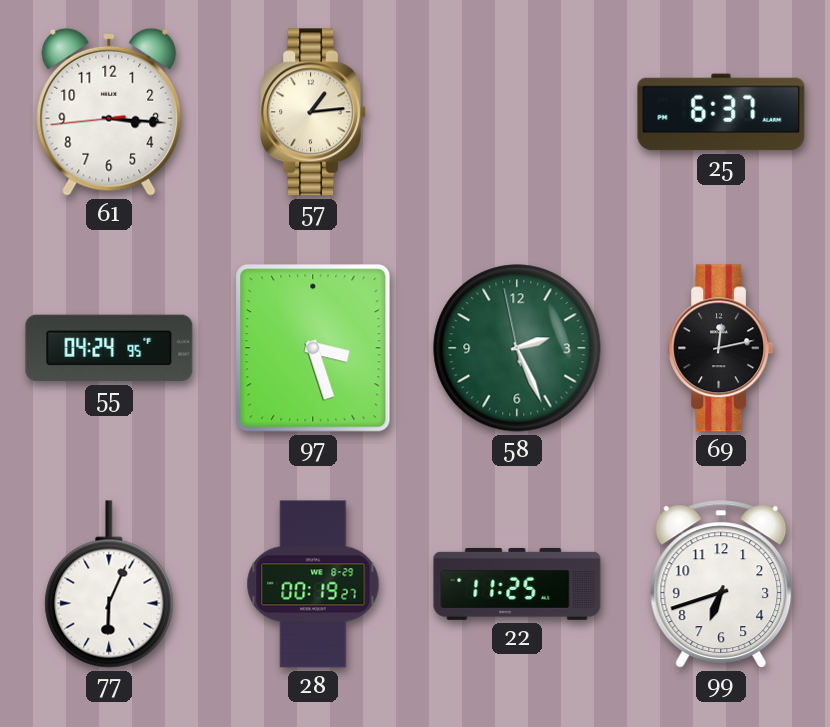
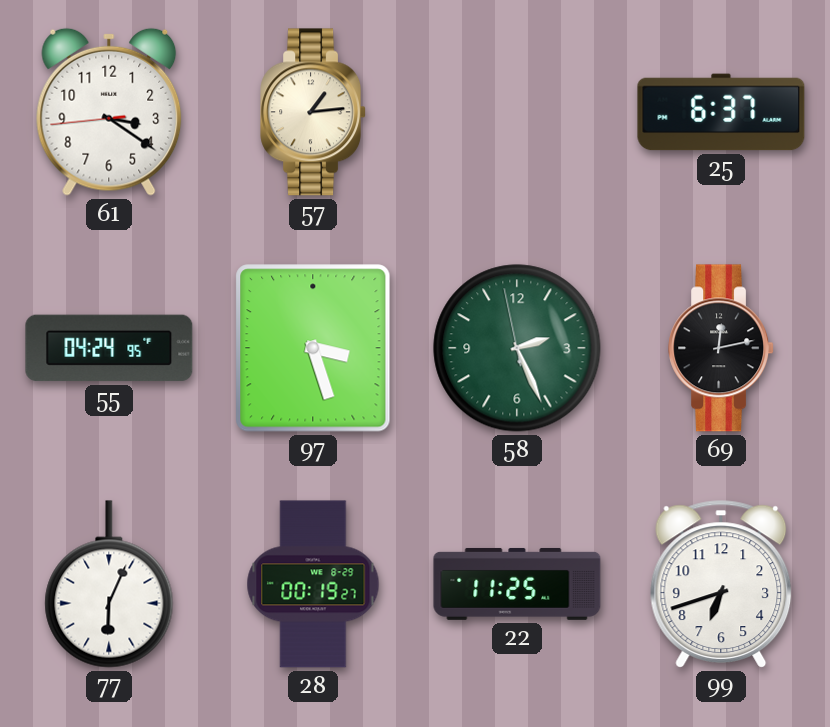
61: 3:15 -> 3:20 (109, 112)
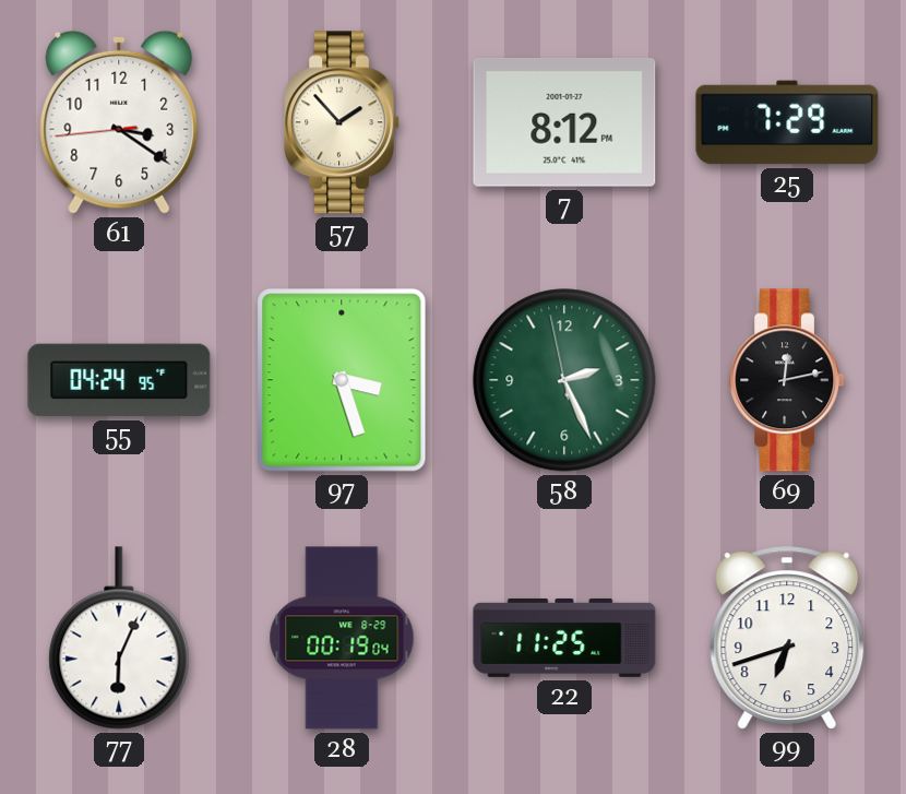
57: 1:14 -> 1:53 (342, 122)
7: none -> 8:12 (564, 122)
25: 6:37 -> 7:29 (787, 122)
28: 00:19:27 -> 00:19:04 (342, 638)
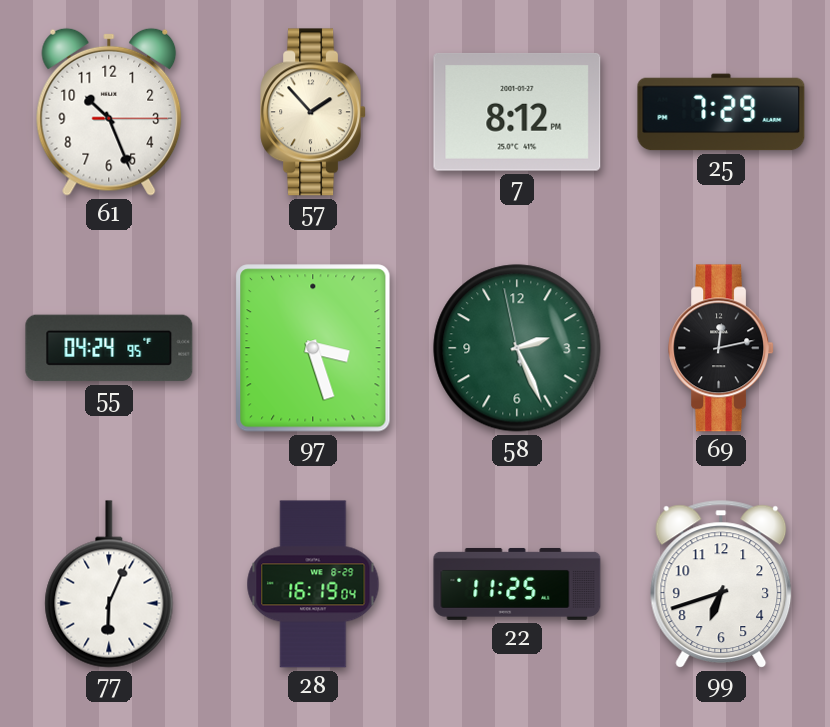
61: 3:20 -> 10:26 (109, 112)
28: 00:19 -> 16:19 (313, 584)
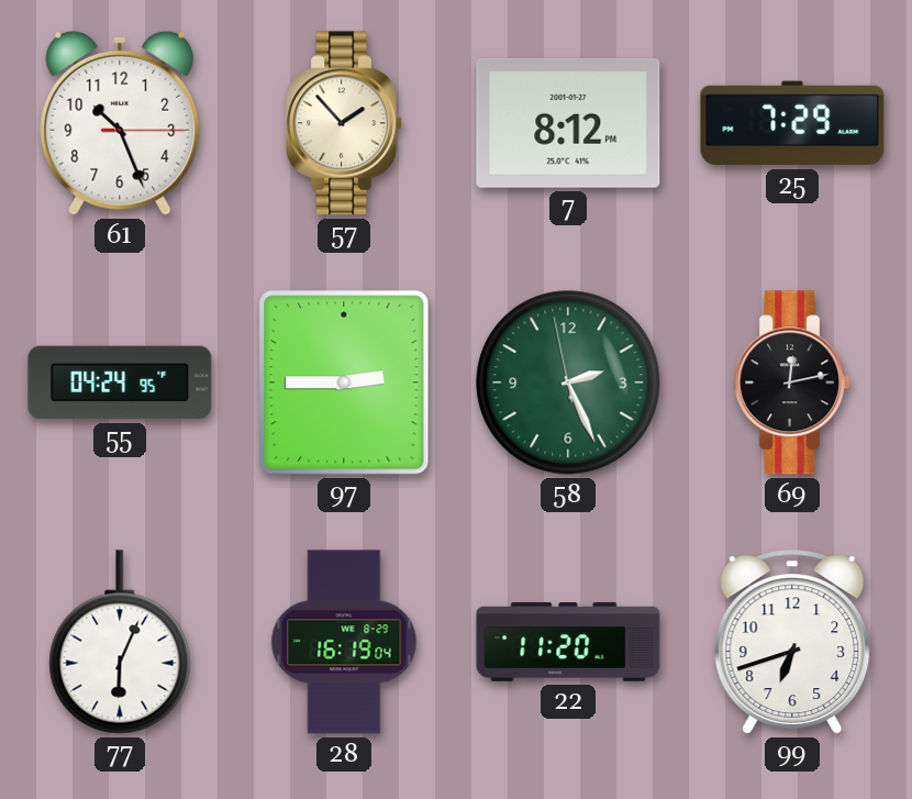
97: 3:27 -> 2:45 (344, 382)
22: 11:25 -> 11:20 (568, 642)
